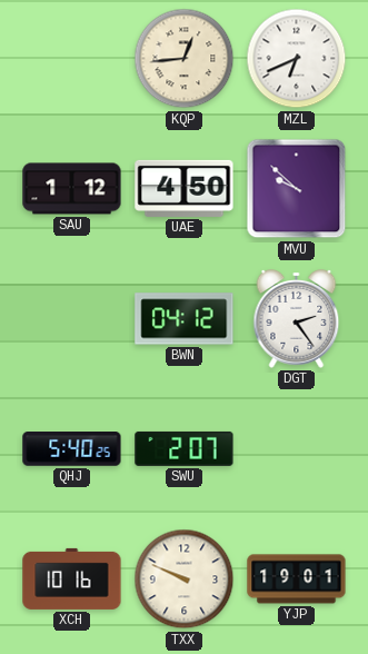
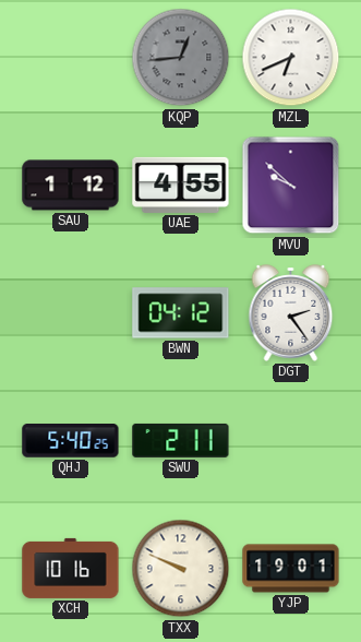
KQP dial: cream -> grey (181, 58)
UAE: 4:50 -> 4:55 (181, 185)
SWU: 2:07 -> 2:11 (181, 440)
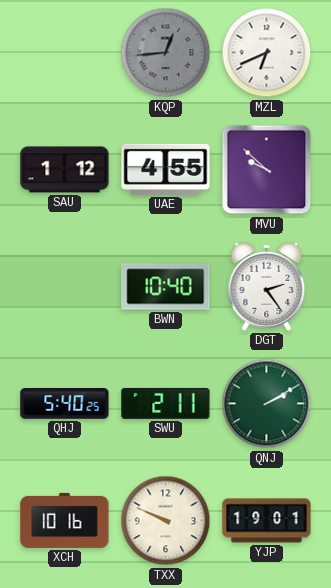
BWN: 04:12 -> 10:40 (166, 287)
QNJ: none -> 2:10 (267, 404)
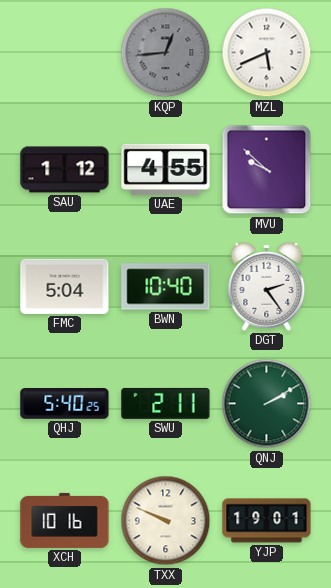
MZL: 6:41 -> 5:41 (267, 53)
FMC: none -> 5:04 (65, 286)
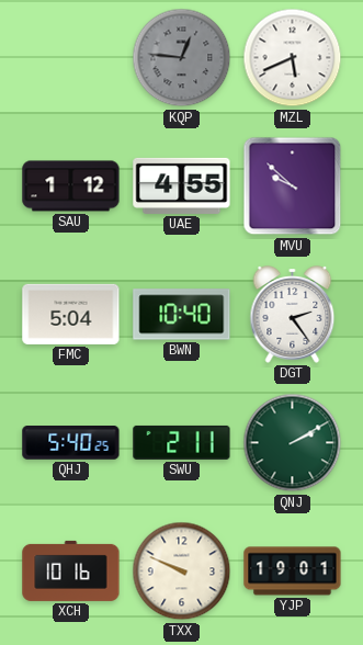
KQP: 12:44 -> 12:46 (182, 58)
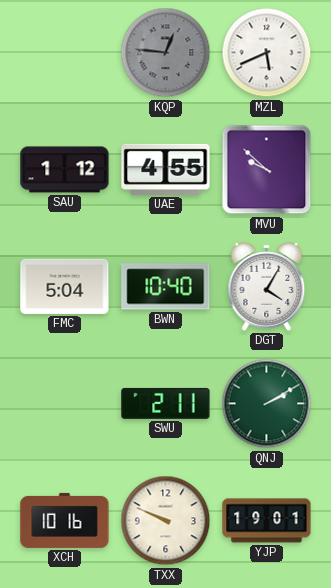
DGT: 2:24 -> 4:05 (267, 287)
QHJ: 5:40 -> none (71, 443)
